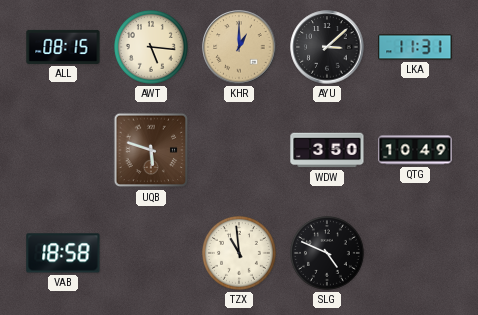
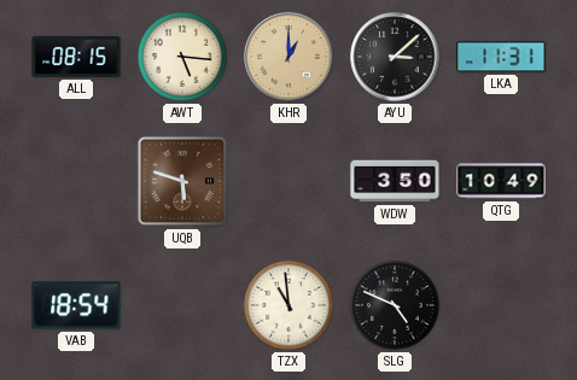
VAB: 18:58 -> 18:54 (76, 305)
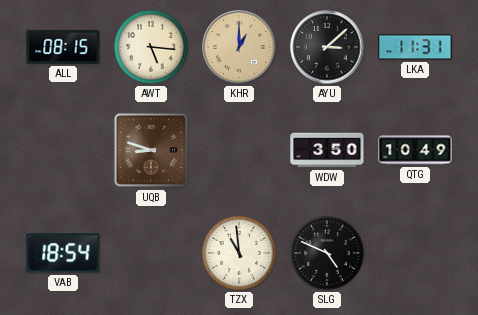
UQB: 5:48 -> 8:48 (151, 150)
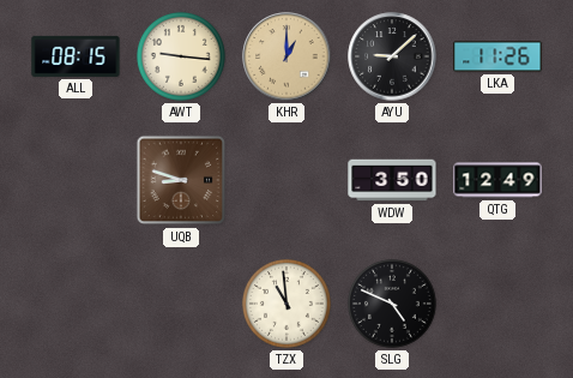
AWT: 5:16 -> 9:16 (181, 56)
AYU: 3:08 -> 9:08 (392, 56)
LKA: 11:31 -> 11:26 (497, 56)
QTG: 10:49 -> 12:49 (497, 180)
VAB: 18:54 -> none (63, 253)
